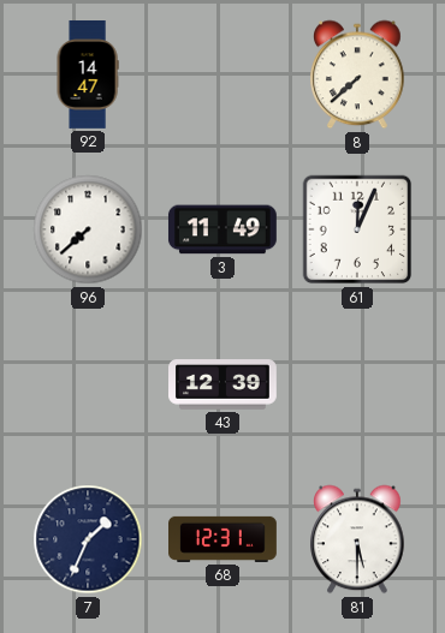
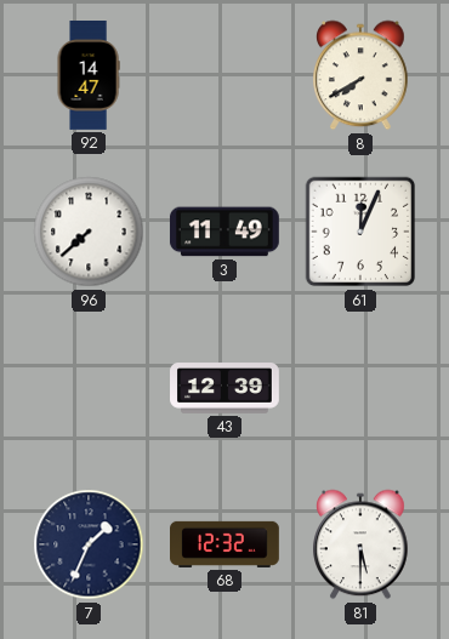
8: 7:38 -> 7:40 (362, 75)
68: 12:31 -> 12:32 (226, 544)
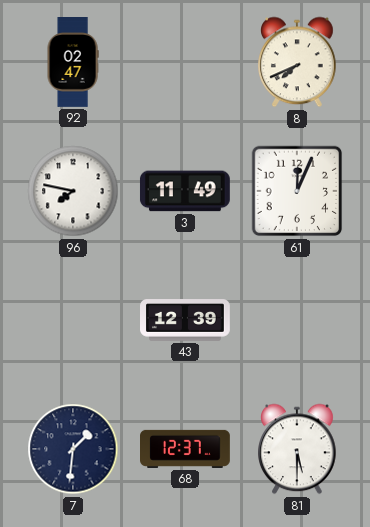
92: 14:47 -> 02:47 (73, 62)
8: 7:40 -> 7:41 (298, 62)
96: 7:38 -> 7:47 (73, 191)
7: 1:34 -> 1:31 (73, 449)
68: 12:32 -> 12:37 (186, 449)
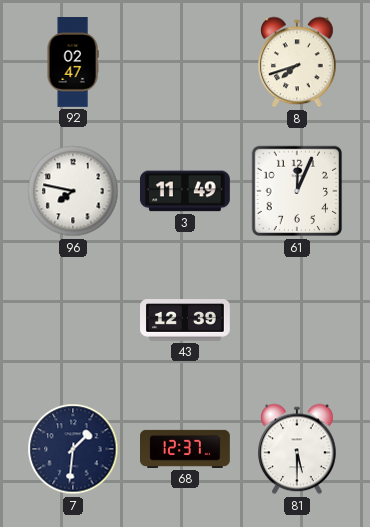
8: 7:41 -> 7:42 (298, 62)
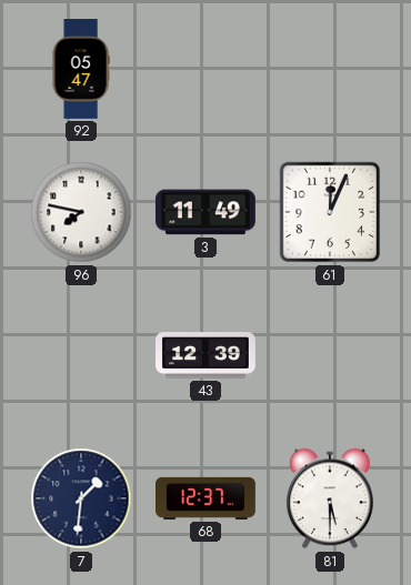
92: 02:47 -> 05:47 (81, 69)
8: 7:42 -> none (298, 62)
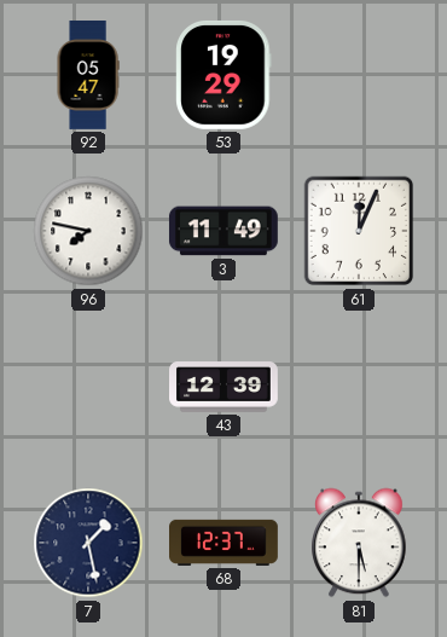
53: none -> 19:29 (224, 75)
7: 1:31 -> 1:28 (88, 543)
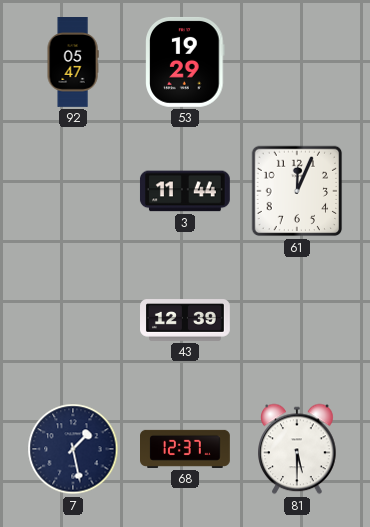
96: 7:47 -> none (88, 231)
3: 11:49 -> 11:44 (185, 191)
